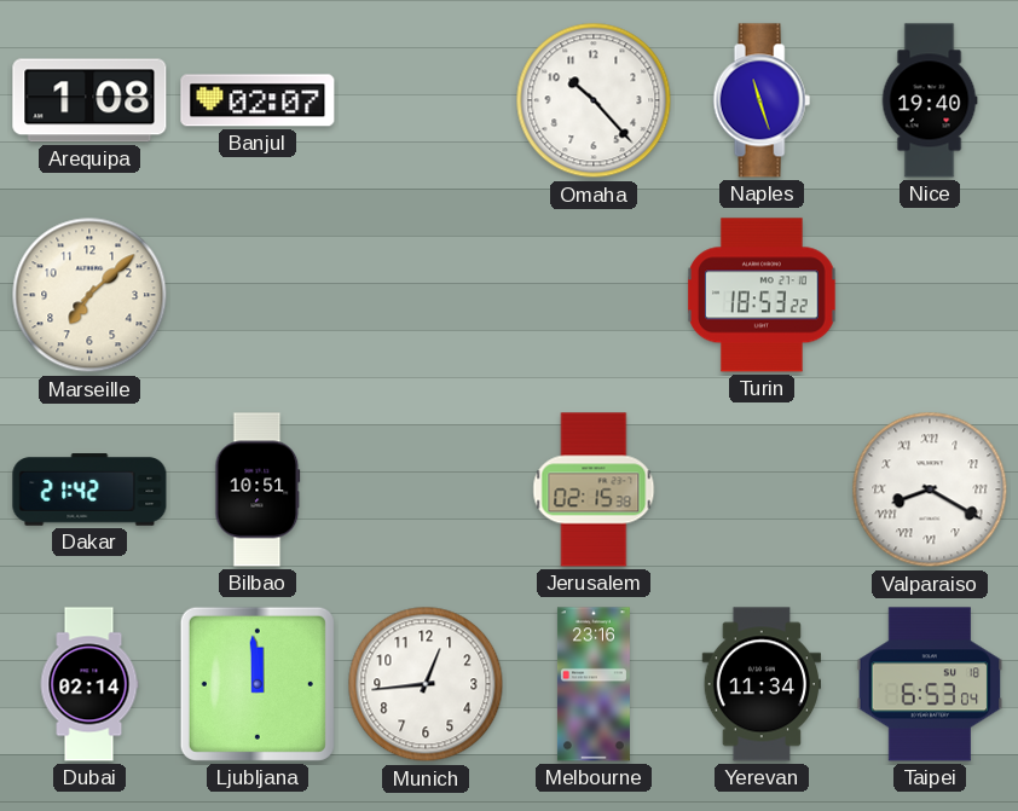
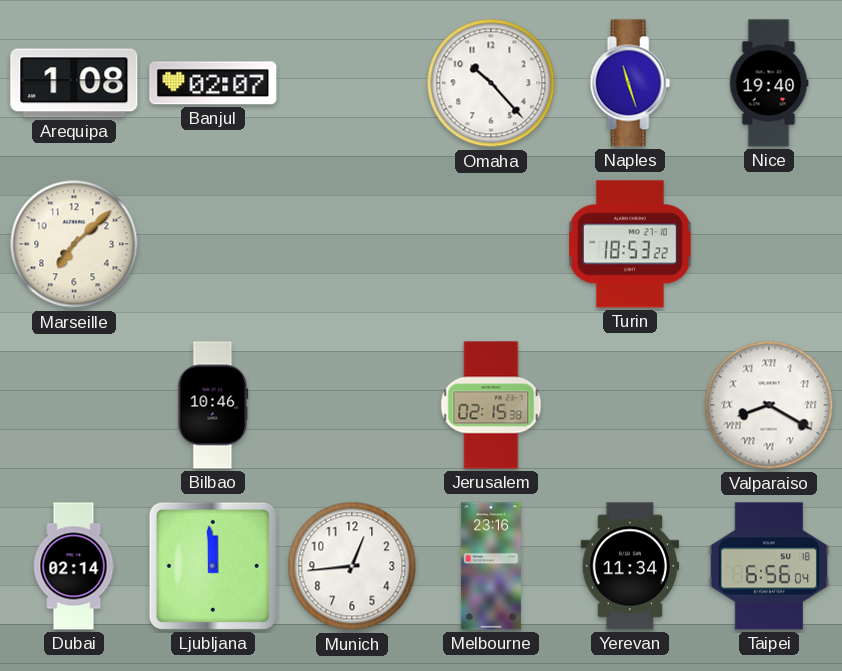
Dakar: 21:42 -> none (89, 491)
Bilbao: 10:51 -> 10:46 (213, 405)
Taipei: 6:53 -> 6:56 (769, 566)
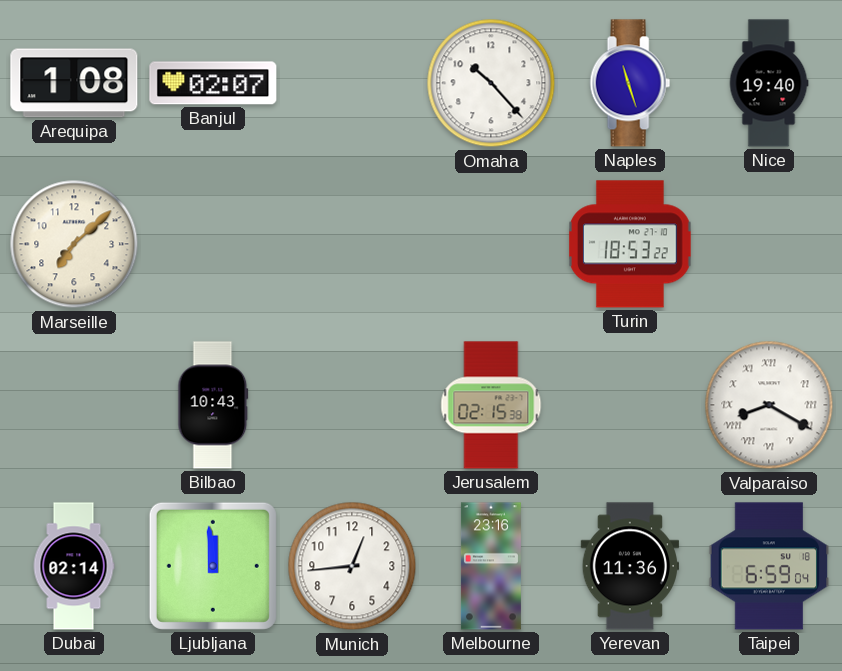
Bilbao: 10:46 -> 10:43 (213, 405)
Yerevan: 11:34 -> 11:36 (629, 566)
Taipei: 6:56 -> 6:59 (769, 566)
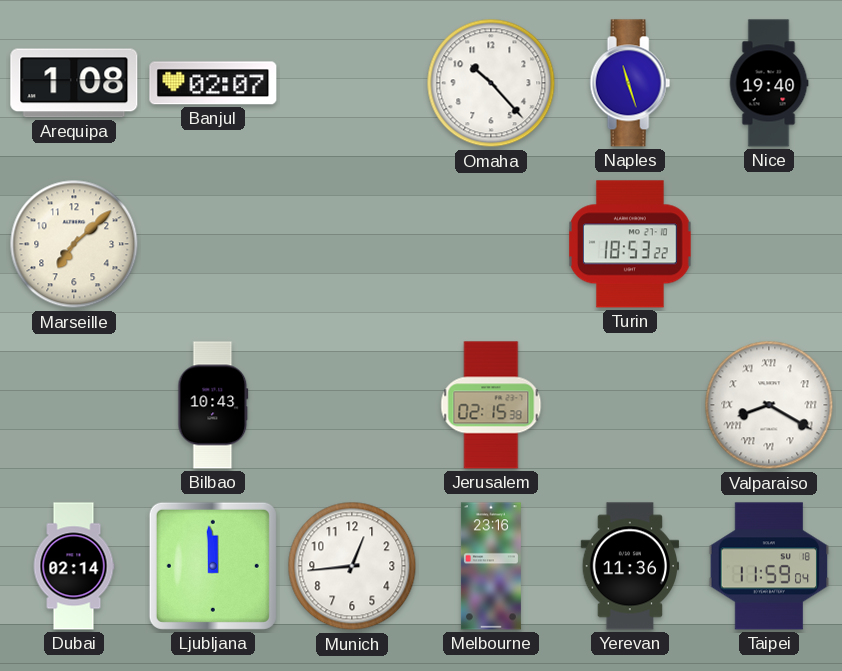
Taipei: 6:59 -> 11:59 (769, 566)
